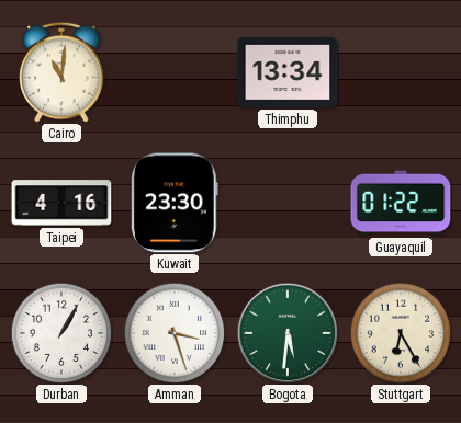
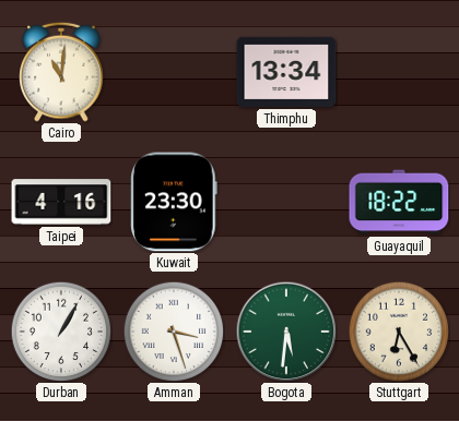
Guayaquil: 01:22 -> 18:22 (399, 202)
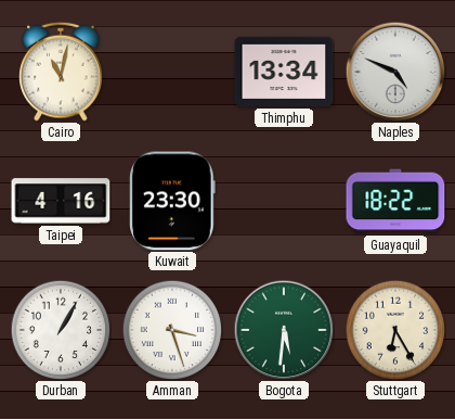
Cairo: 11:01 -> 11:02 (61, 72)
Naples: none -> 4:49 (395, 72)
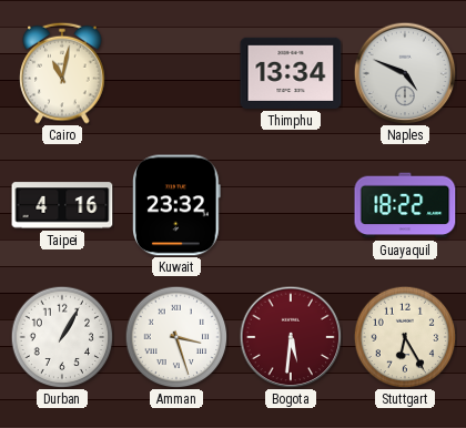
Kuwait: 23:30 -> 23:32 (178, 205)
Bogota dial: green -> burgundy (291, 337)
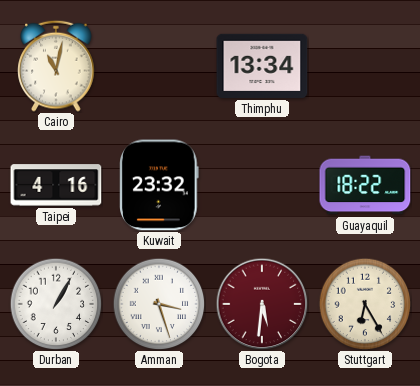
Naples: 4:49 -> none (405, 73)
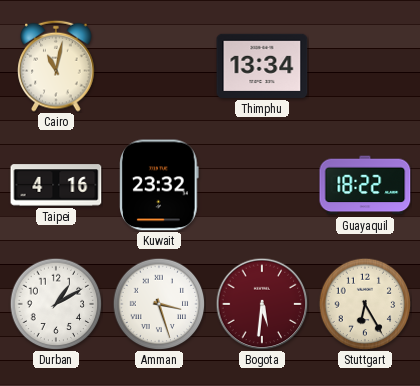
Durban: 1:05 -> 1:10 (56, 304)
